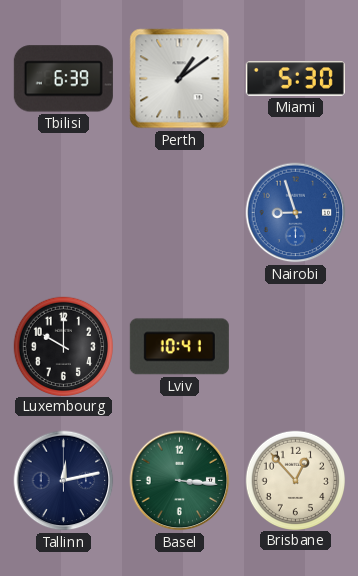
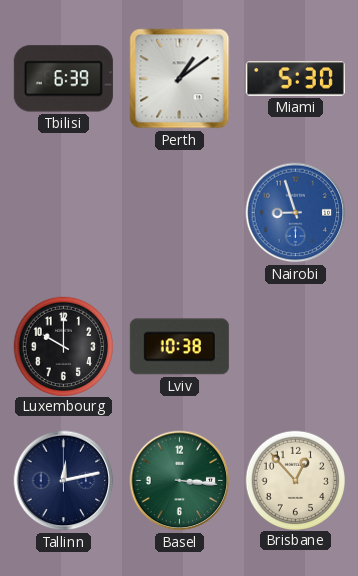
Lviv: 10:41 -> 10:38 (179, 347)
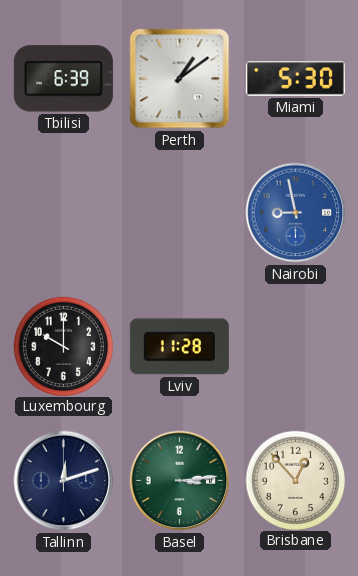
Nairobi: 8:57 -> 8:58 (296, 213)
Lviv: 10:38 -> 11:28 (179, 347)
Tallinn: 12:13 -> 12:12 (64, 481)
Basel: 3:16 -> 3:14 (180, 481)
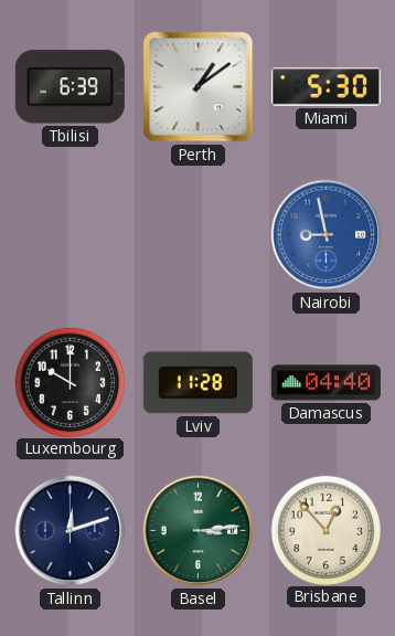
Damascus: none -> 04:40 (325, 383)
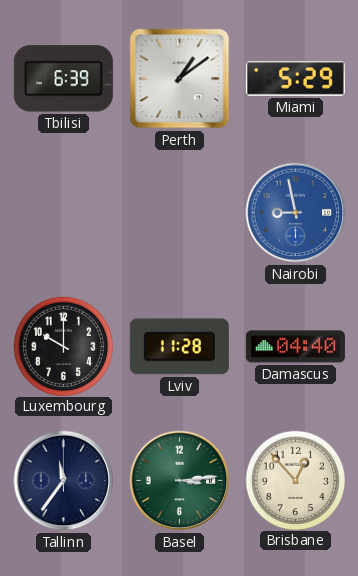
Miami: 5:30 -> 5:29 (295, 79)
Tallinn: 12:12 -> 11:36 (64, 481)
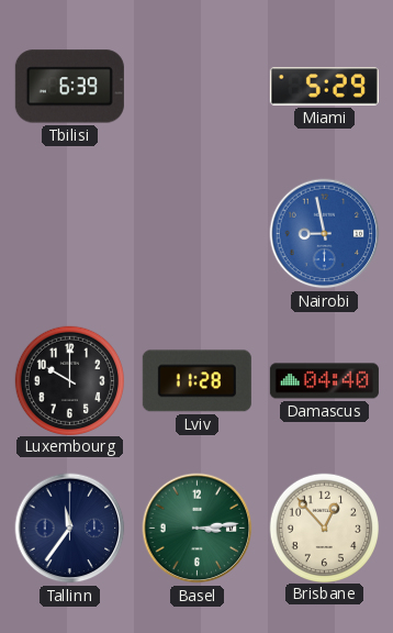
Perth: 1:09 -> none (180, 79)
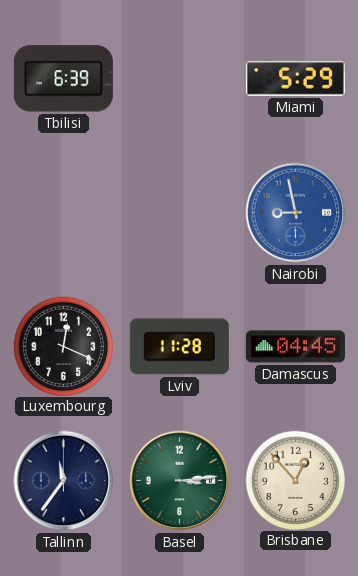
Luxembourg: 10:00 -> 12:19 (63, 346)
Damascus: 04:40 -> 04:45 (295, 347)
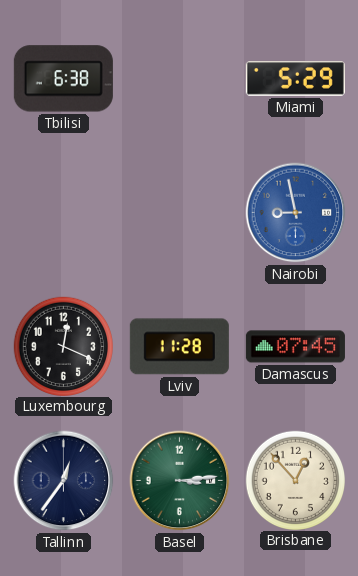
Tbilisi: 6:39 -> 6:38 (63, 79)
Damascus: 04:45 -> 07:45 (295, 347)
Tallinn: 11:36 -> 12:36 (64, 481)
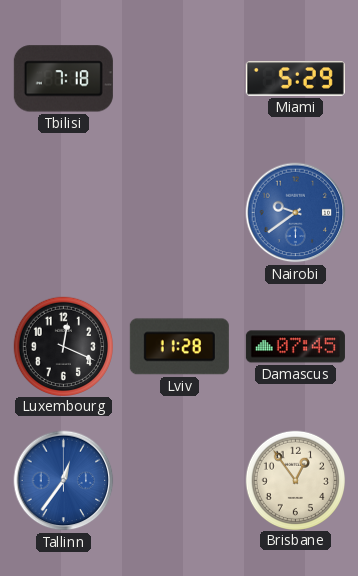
Tbilisi: 6:38 -> 7:18 (63, 79)
Nairobi: 8:58 -> 9:39 (296, 213)
Tallinn dial: navy -> blue (64, 481)
Basel: 3:14 -> none (180, 481)
Brisbane: 12:53 -> 12:54 (295, 480)
